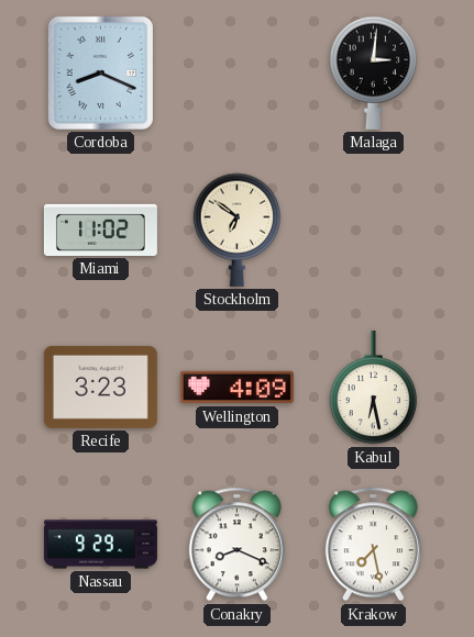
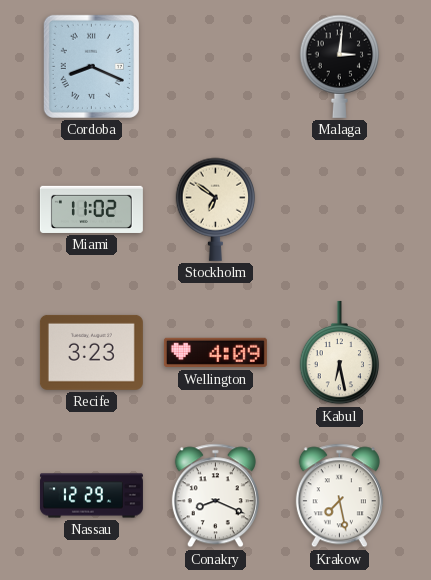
Nassau: 9:29 -> 12:29 (91, 496)
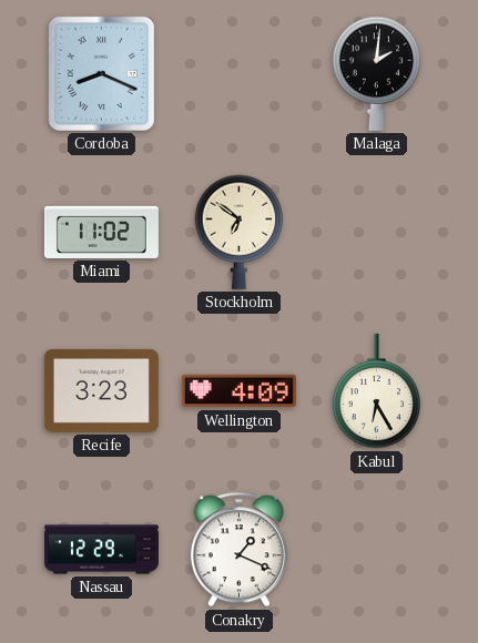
Malaga: 3:01 -> 2:01 (377, 73)
Kabul: 6:28 -> 6:25 (377, 391)
Conakry: 8:19 -> 1:19 (238, 550)
Krakow: 7:28 -> none (339, 496)
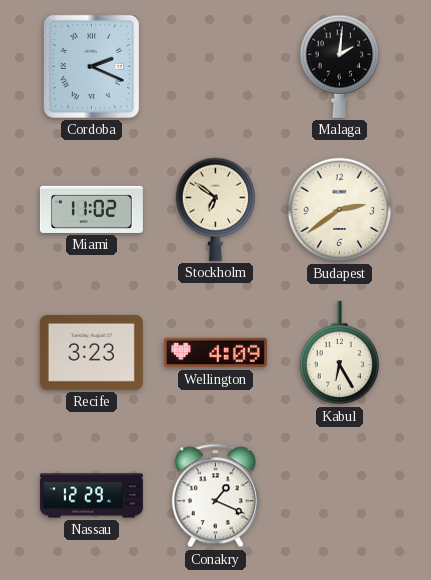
Cordoba: 8:19 -> 2:19 (91, 66)
Budapest: none -> 2:39 (340, 210)
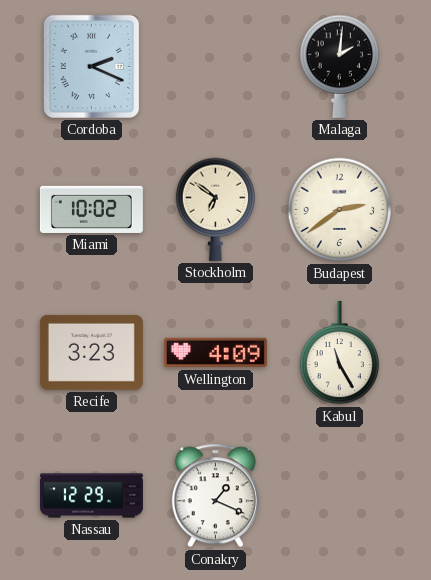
Miami: 11:02 -> 10:02 (91, 209)
Kabul: 6:25 -> 11:25 (340, 353)
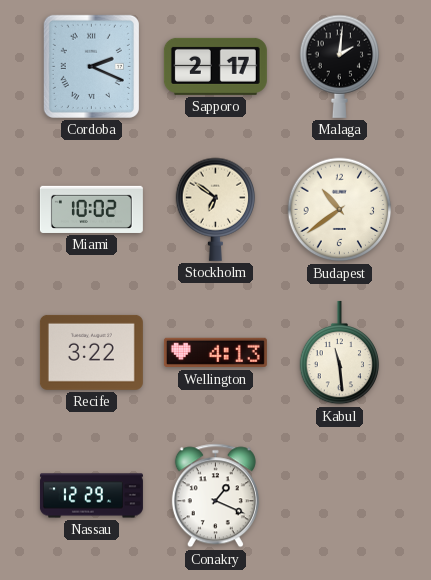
Sapporo: none -> 2:17 (215, 66)
Budapest: 2:39 -> 10:39 (340, 210)
Recife: 3:23 -> 3:22 (91, 352)
Wellington: 4:09 -> 4:13 (215, 353)
Kabul: 11:25 -> 11:29 (340, 353)
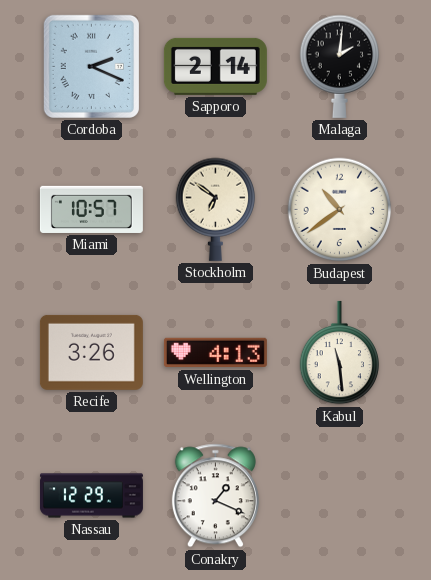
Sapporo: 2:17 -> 2:14 (215, 66)
Miami: 10:02 -> 10:57 (91, 209)
Recife: 3:22 -> 3:26 (91, 352)
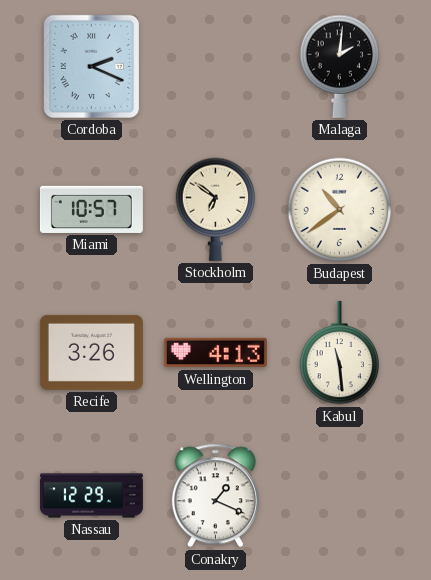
Sapporo: 2:14 -> none (215, 66)
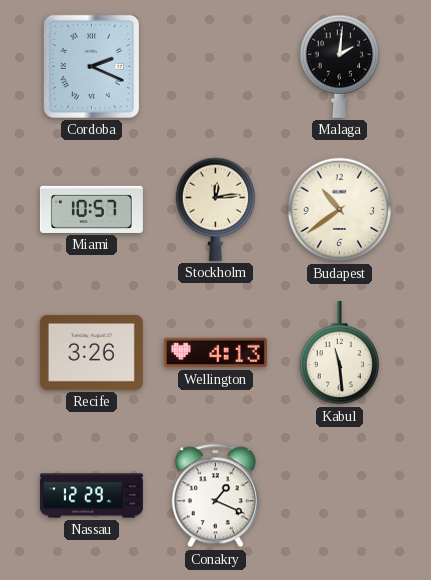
Stockholm: 6:51 -> 12:14 (216, 209)
